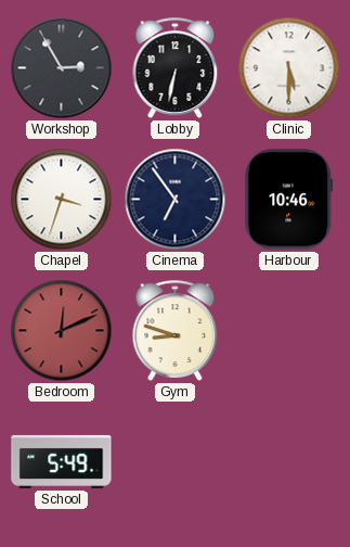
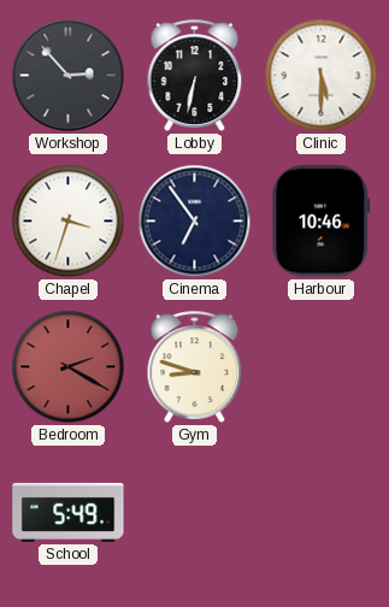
Workshop: 2:55 -> 2:53 (69, 76)
Bedroom: 12:11 -> 2:20 (69, 367)
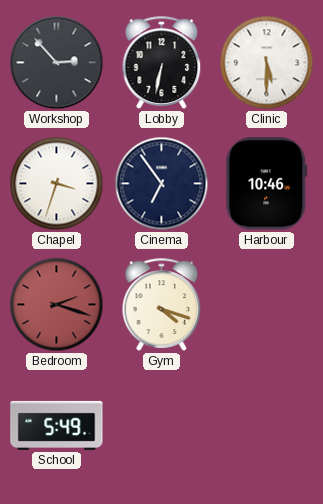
Bedroom: 2:20 -> 2:18 (57, 305)
Gym: 8:48 -> 4:18 (162, 304)
